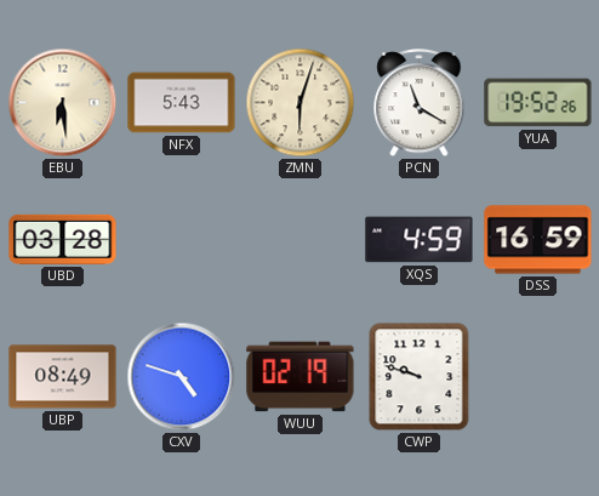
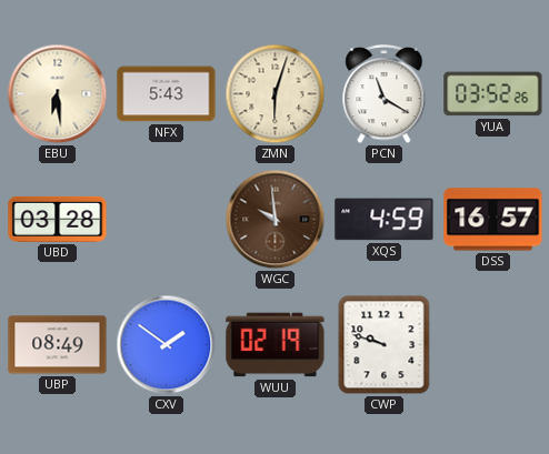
YUA: 19:52 -> 03:52 (493, 94)
WGC: none -> 9:59 (276, 220)
DSS: 16:59 -> 16:57 (493, 220)
CXV: 4:48 -> 1:51 (167, 345)
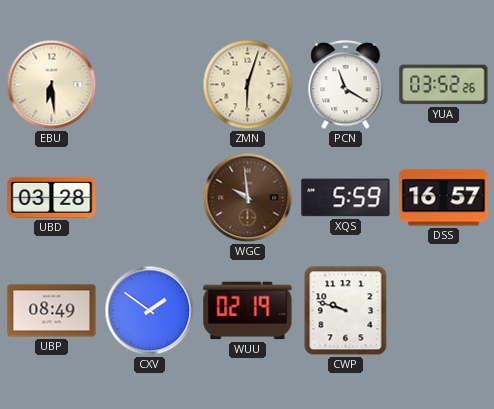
NFX: 5:43 -> none (167, 94)
XQS: 4:59 -> 5:59 (346, 198)
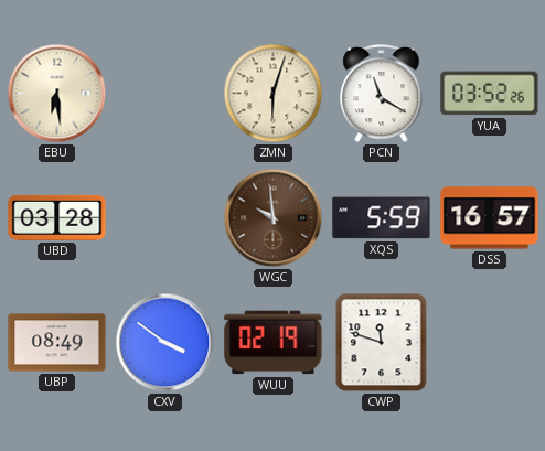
CXV: 1:51 -> 3:51 (165, 343)
CWP: 9:48 -> 11:48 (382, 343)
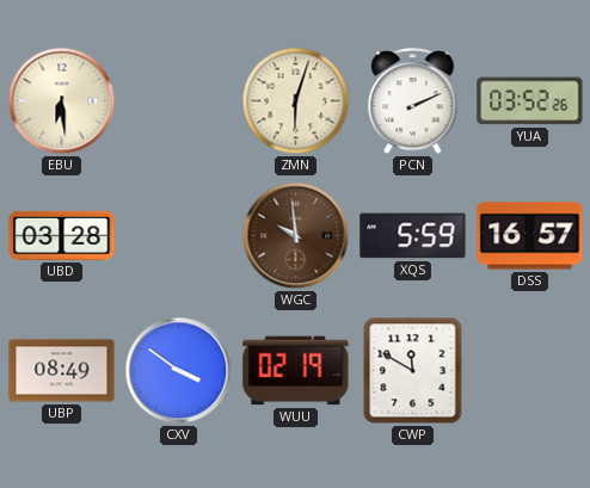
PCN: 11:20 -> 2:11 (413, 101)
CWP: 11:48 -> 11:50 (413, 371)
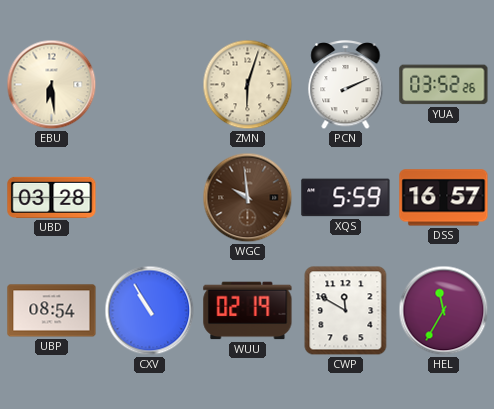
UBP: 08:49 -> 08:54 (52, 311)
CXV: 3:51 -> 10:55 (150, 311)
HEL: none -> 11:35 (444, 311)
